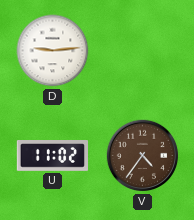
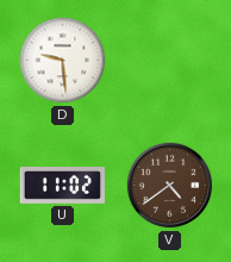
D: 9:14 -> 9:29 (63, 61)
V: 4:36 -> 4:39 (170, 186)
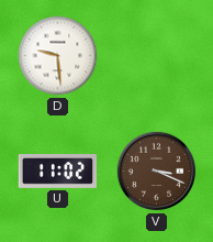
V: 4:39 -> 3:19 (157, 172)
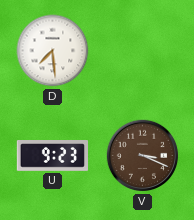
D: 9:29 -> 7:29 (53, 51)
U: 11:02 -> 9:23 (53, 156)
